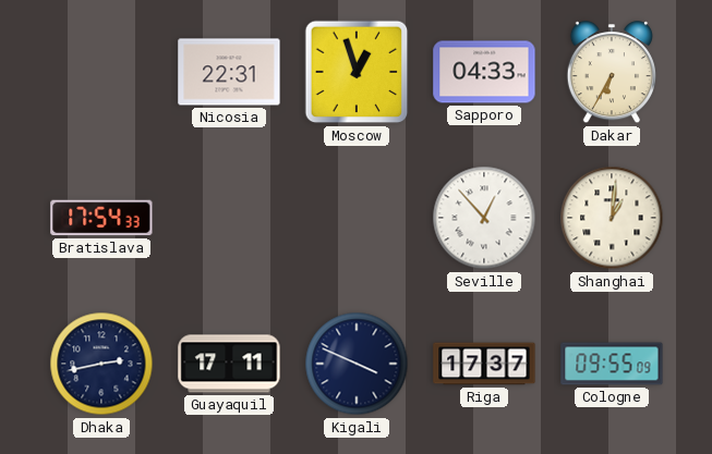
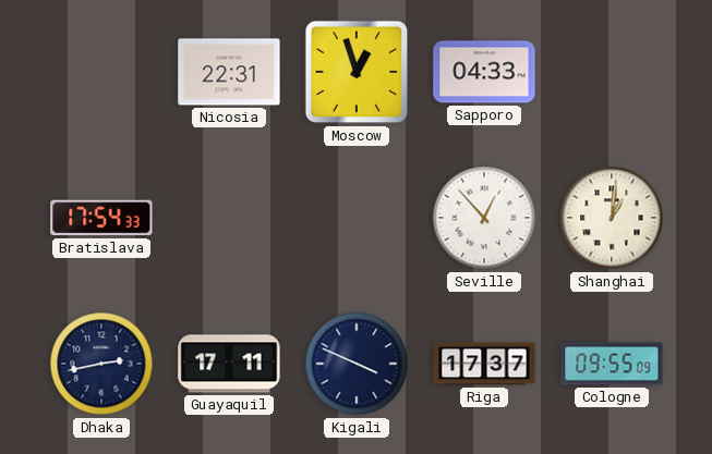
Dakar: 6:35 -> none (612, 73)
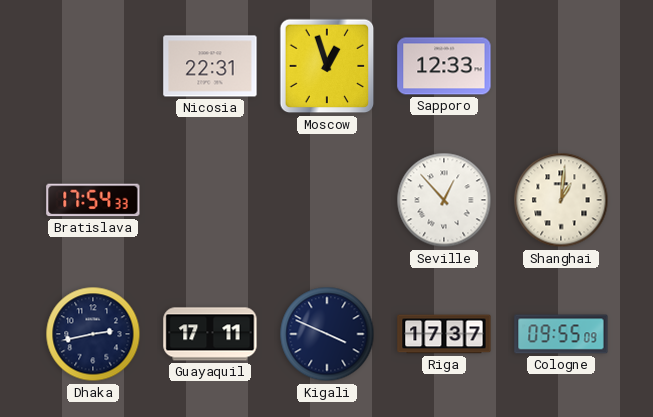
Sapporo: 04:33 -> 12:33 (444, 66)
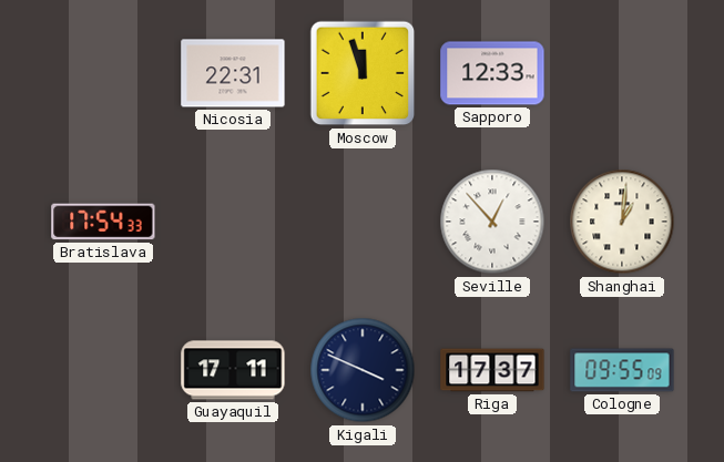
Moscow: 12:57 -> 11:57 (363, 73)
Dhaka: 2:43 -> none (93, 334)
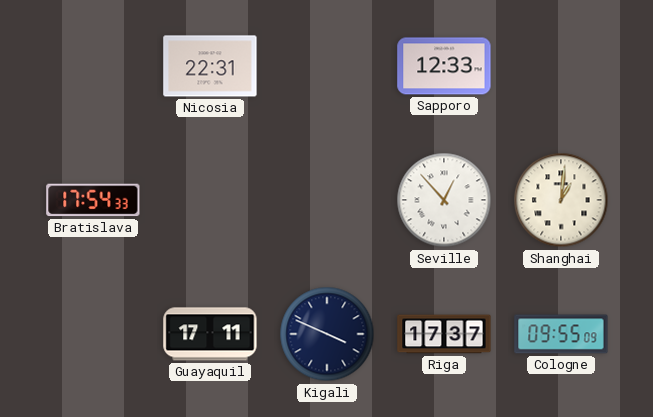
Moscow: 11:57 -> none (363, 73)
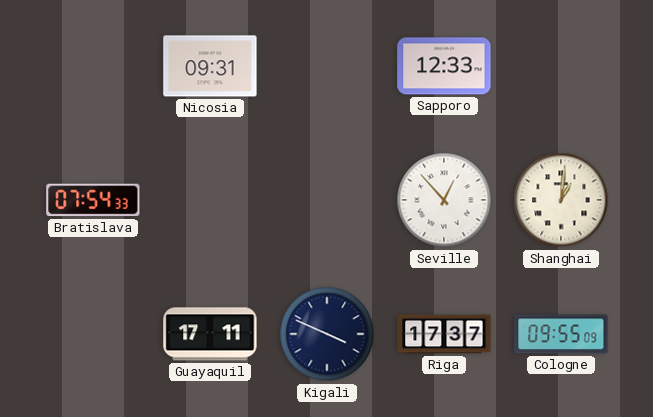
Nicosia: 22:31 -> 09:31 (210, 66)
Bratislava: 17:54 -> 07:54 (93, 200)
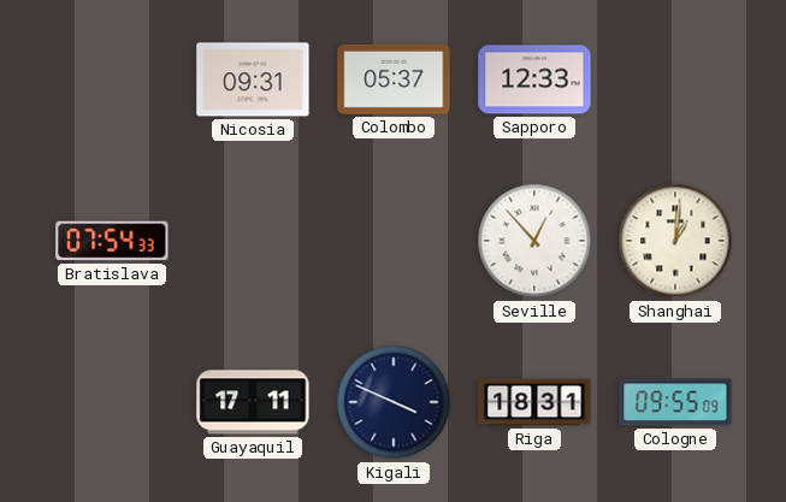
Colombo: none -> 05:37 (394, 79)
Riga: 17:37 -> 18:31 (534, 402)
